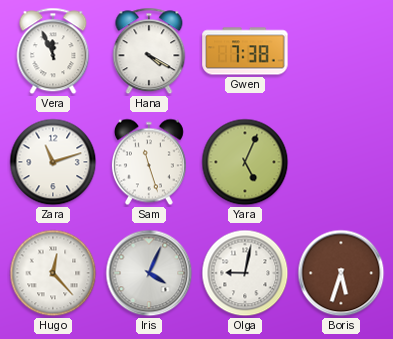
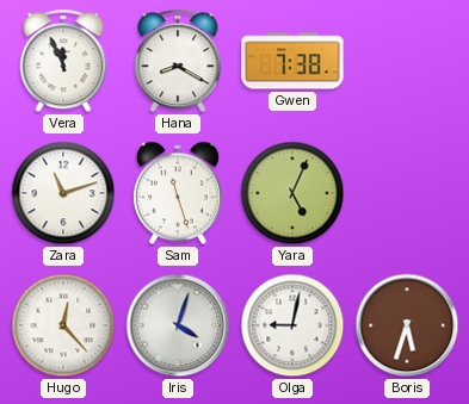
Hana: 4:20 -> 8:20 (178, 61)
Iris: 4:04 -> 4:03 (178, 325)
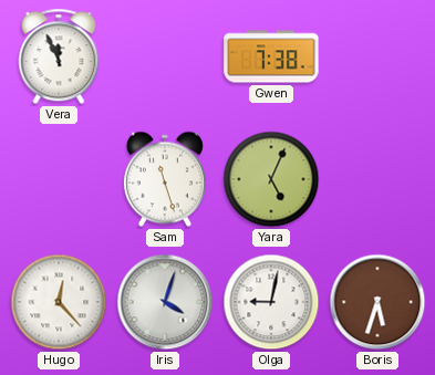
Hana: 8:20 -> none (178, 61)
Zara: 11:12 -> none (63, 193)
